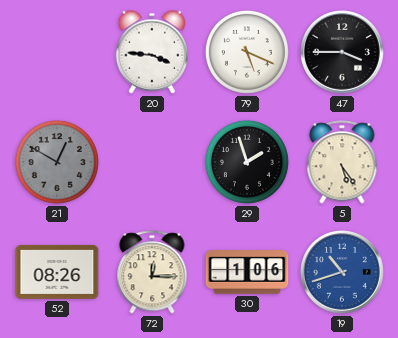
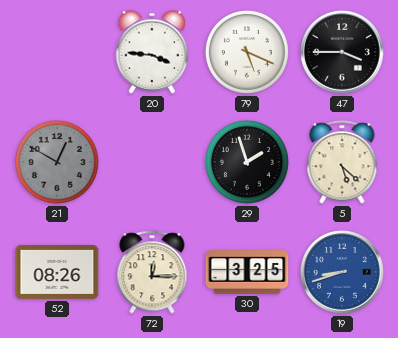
5: 5:24 -> 5:22 (342, 162)
30: 1:06 -> 3:25 (247, 272)
19: 10:42 -> 8:42 (343, 273)
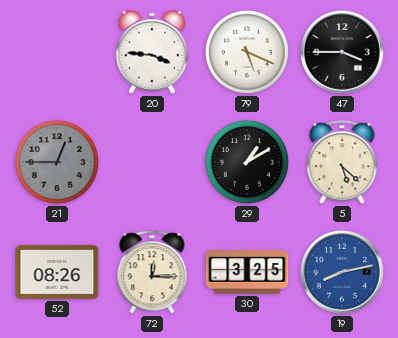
21: 12:50 -> 12:45 (57, 162)
29: 1:57 -> 1:10 (247, 162)
19: 8:42 -> 8:13 (343, 273)
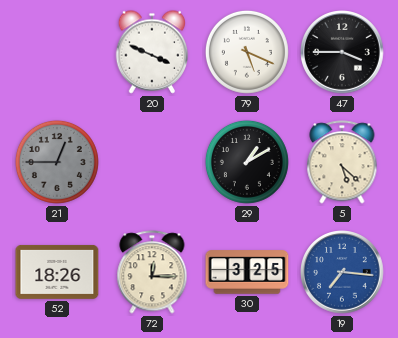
20: 3:46 -> 3:49 (152, 52)
52: 08:26 -> 18:26 (57, 272)
19: 8:13 -> 7:16 (343, 273)
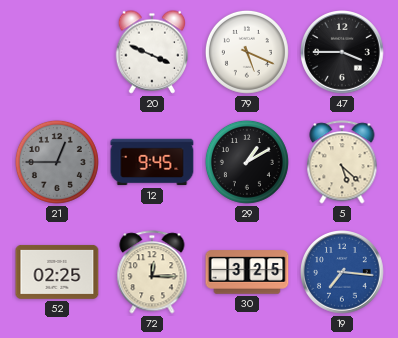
12: none -> 9:45 (152, 162)
52: 18:26 -> 02:25 (57, 272)
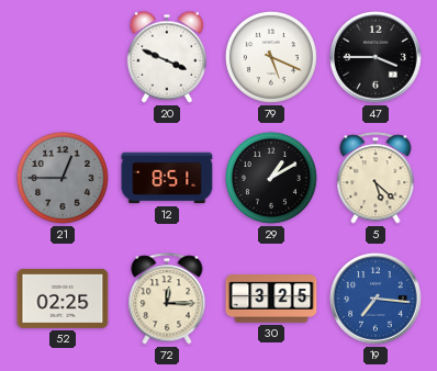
12: 9:45 -> 8:51 (167, 178)
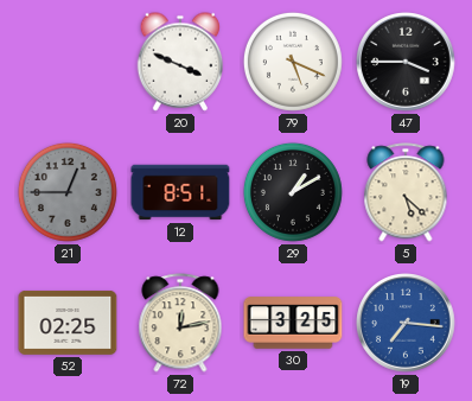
72: 12:15 -> 12:13 (180, 323)
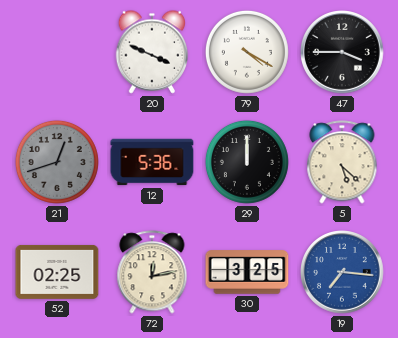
79: 5:19 -> 4:20 (247, 52)
21: 12:45 -> 12:42 (57, 162)
12: 8:51 -> 5:36 (152, 162)
29: 1:10 -> 12:00 (247, 162)
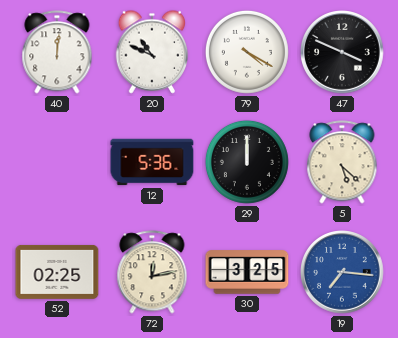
40: none -> 12:01 (57, 52)
20: 3:49 -> 10:49 (152, 52)
47: 3:45 -> 3:49 (343, 53)
21: 12:42 -> none (57, 162)
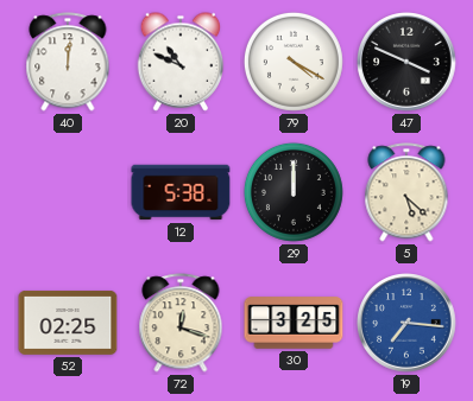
12: 5:36 -> 5:38 (181, 192)
72: 12:13 -> 12:18 (181, 323)
